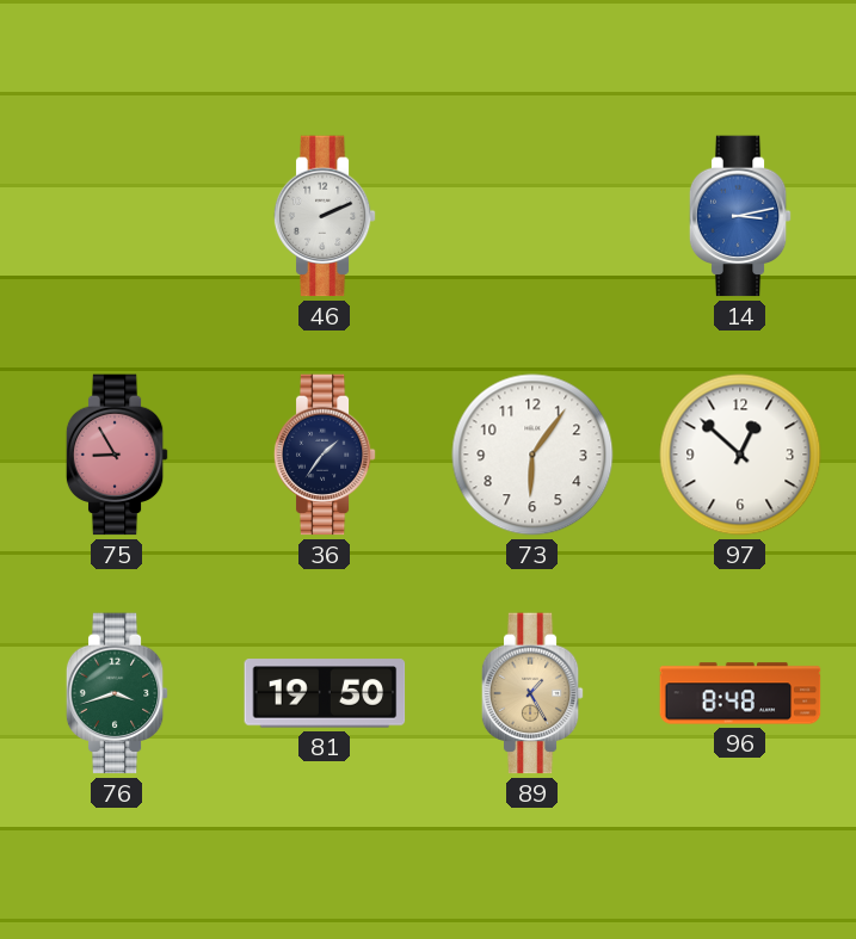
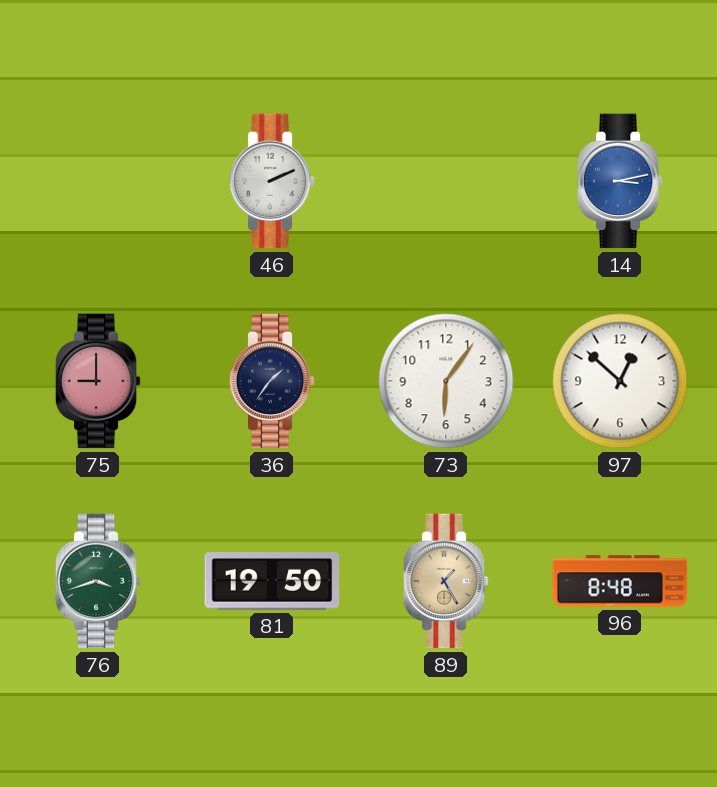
75: 8:55 -> 9:00 (98, 381)
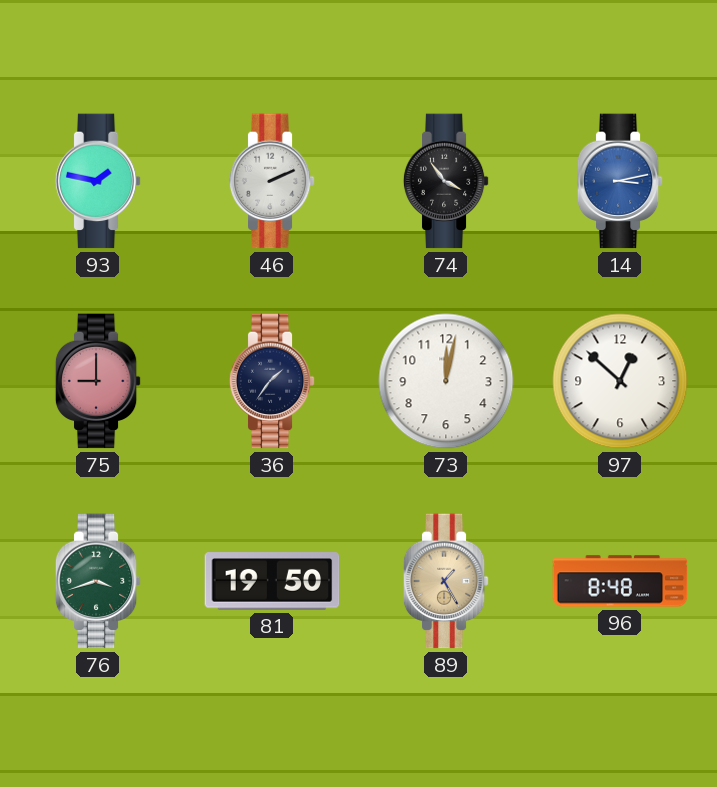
93: none -> 1:47 (98, 181)
74: none -> 3:54 (446, 181)
73: 6:06 -> 12:02 (446, 381)
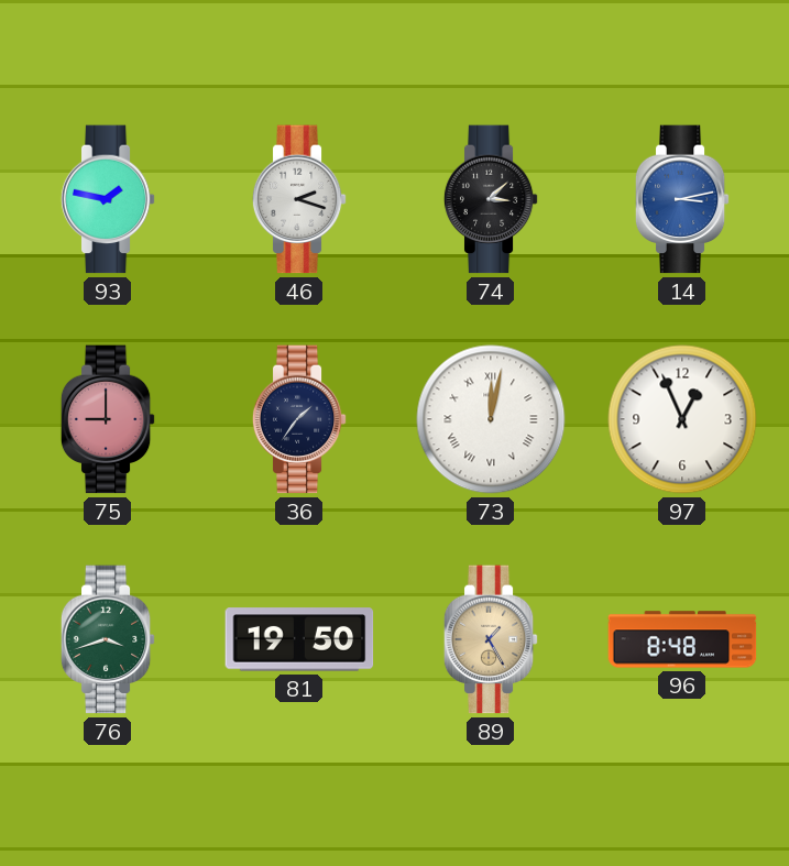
46: 2:11 -> 2:18 (299, 199)
74: 3:54 -> 3:08 (491, 199)
73 numerals: Arabic -> Roman (491, 419)
97: 12:52 -> 12:56 (682, 419)
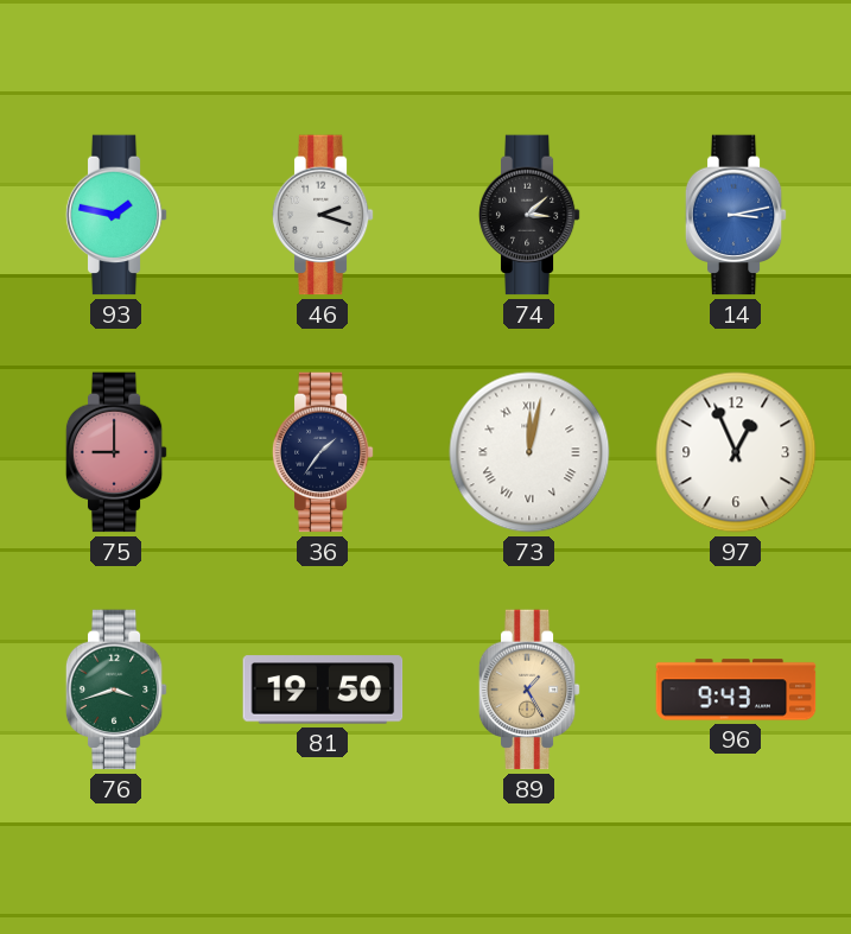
96: 8:48 -> 9:43 (736, 690)
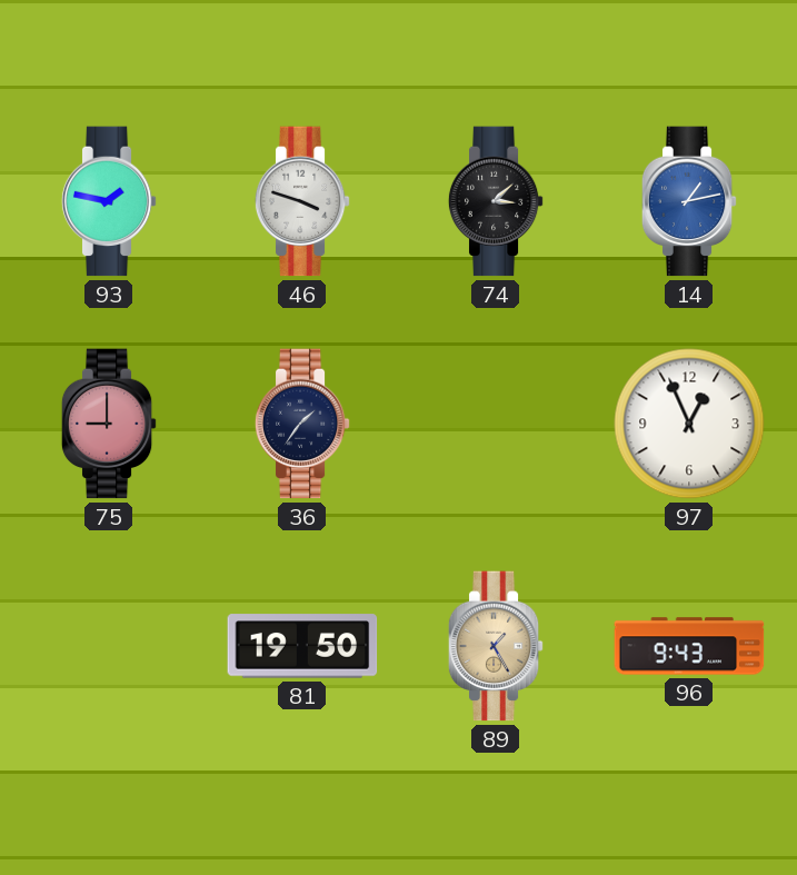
46: 2:18 -> 3:48 (302, 201)
14: 3:13 -> 1:13 (689, 201)
73: 12:02 -> none (529, 452)
76: 3:42 -> none (116, 690)
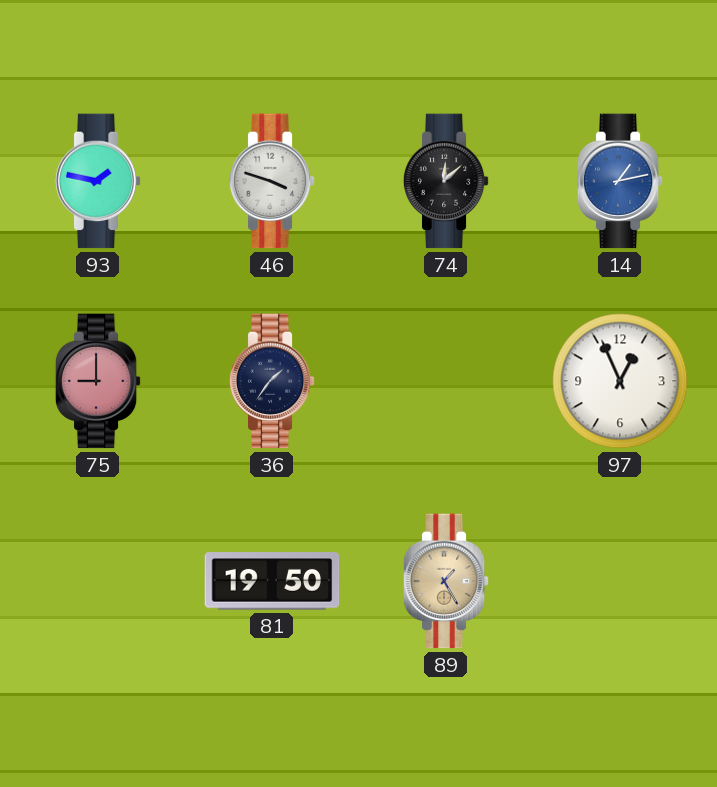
74: 3:08 -> 12:08 (446, 181)
96: 9:43 -> none (689, 646)
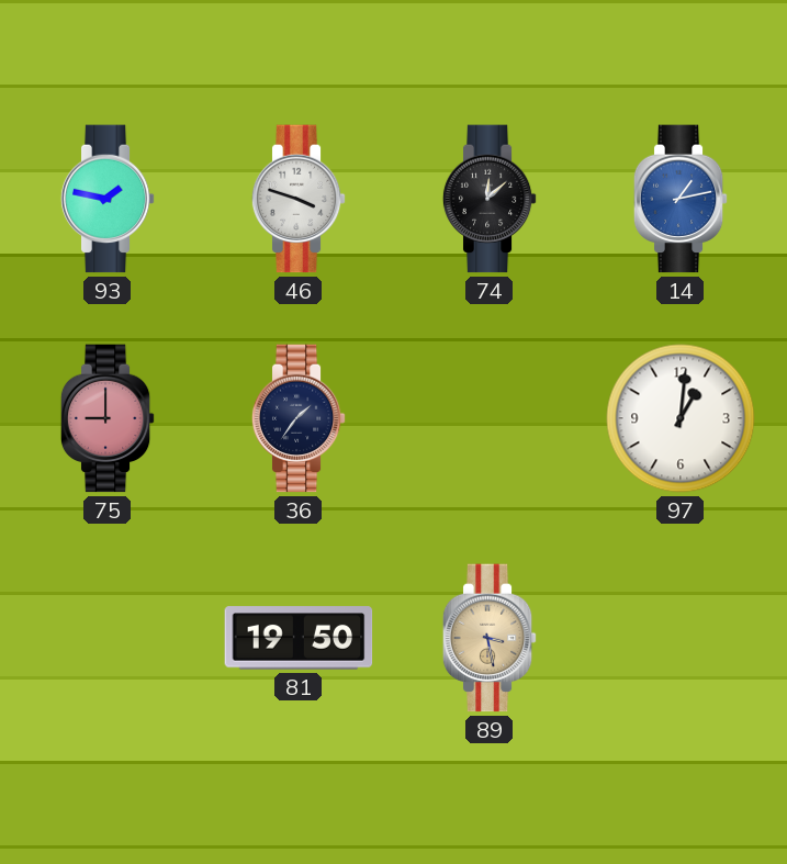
97: 12:56 -> 1:01 (681, 418)
89: 1:25 -> 3:28 (490, 638)
